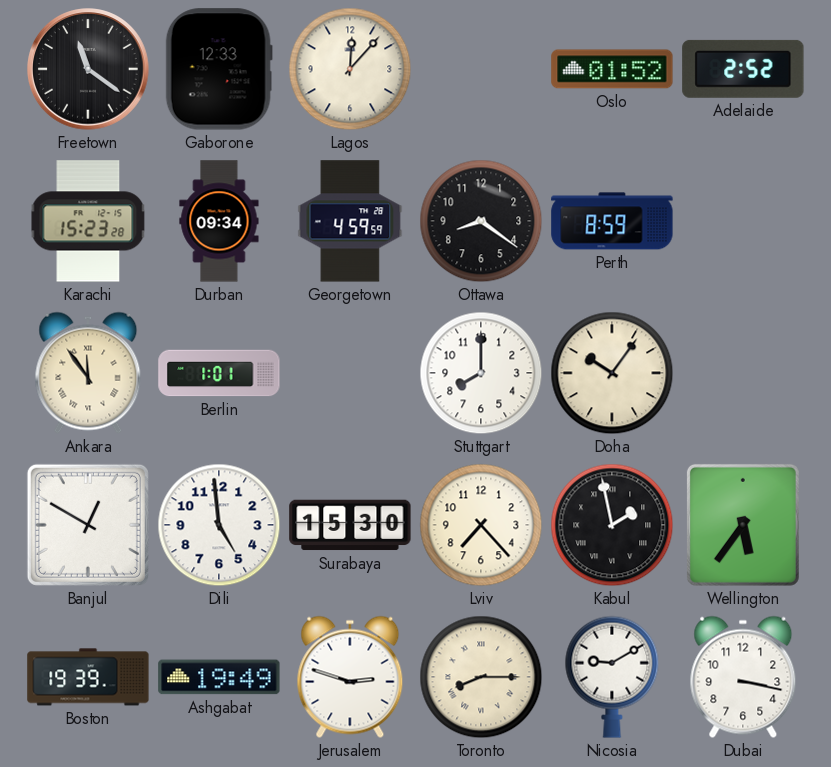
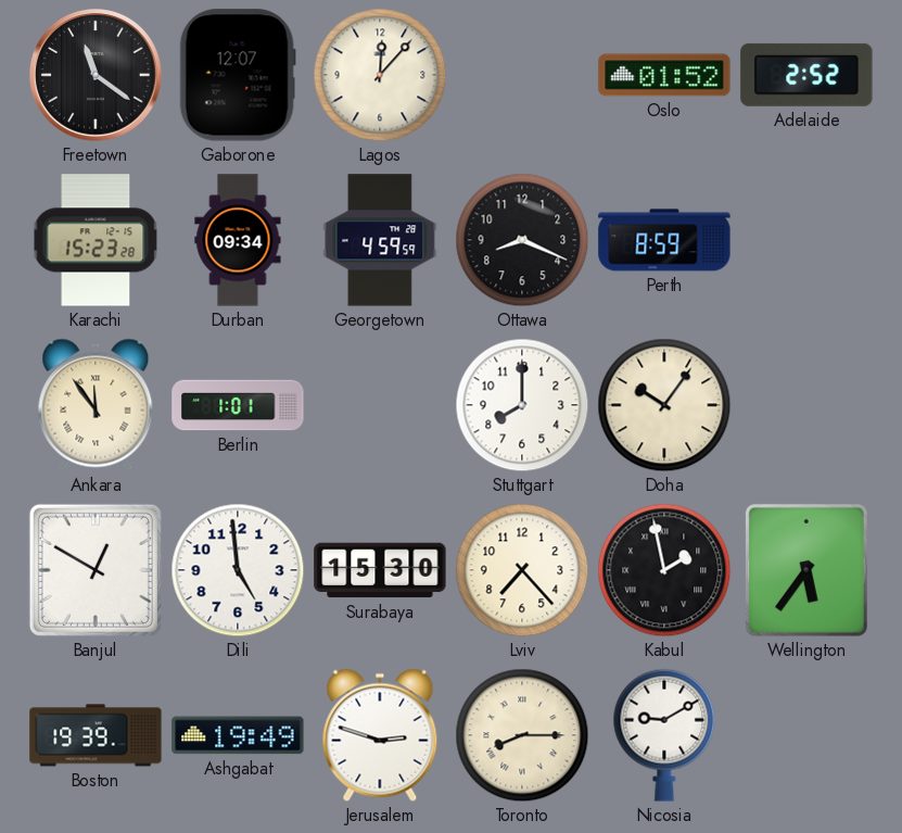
Gaborone: 12:33 -> 12:07 (238, 75)
Ottawa: 8:21 -> 8:19 (522, 240)
Dubai: 3:17 -> none (743, 677)
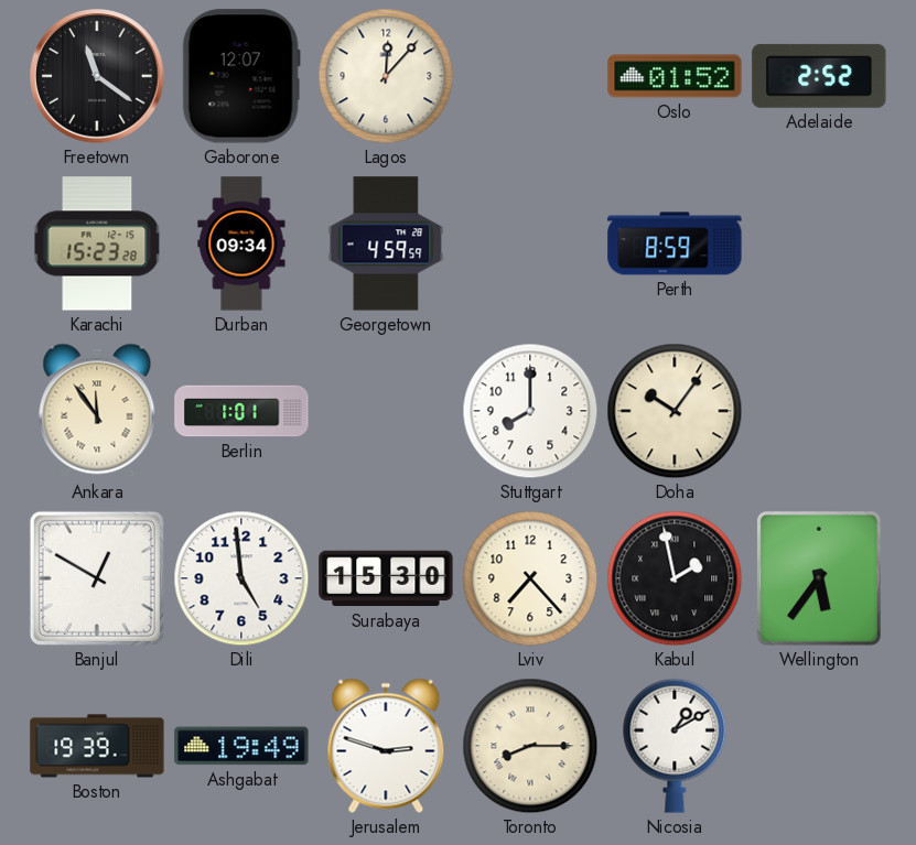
Ottawa: 8:19 -> none (522, 240)
Nicosia: 9:10 -> 1:10 (675, 746)
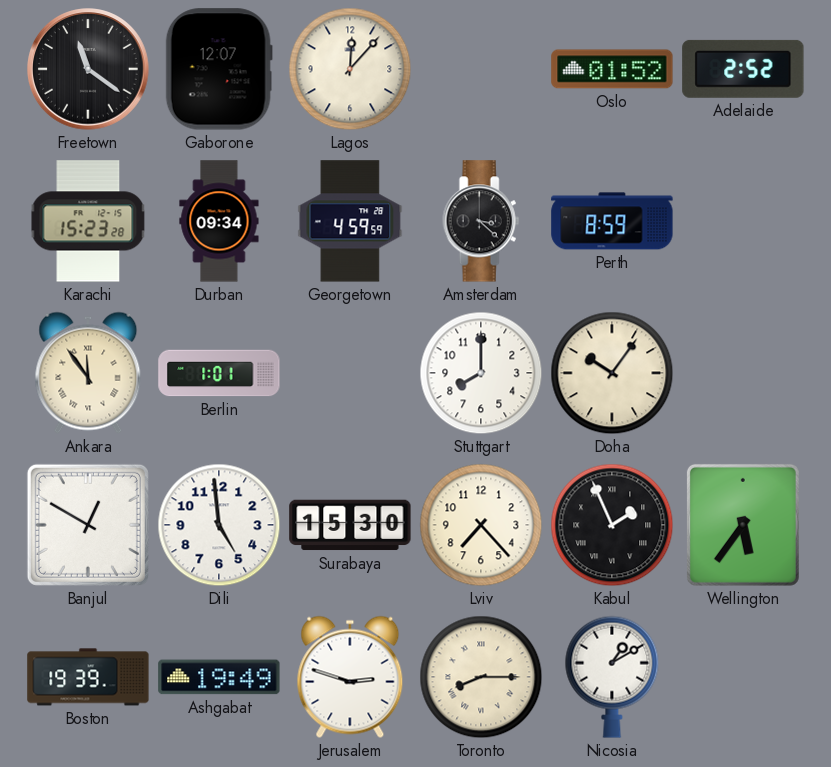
Amsterdam: none -> 3:22 (481, 221)
Kabul: 1:58 -> 1:56 (612, 525)
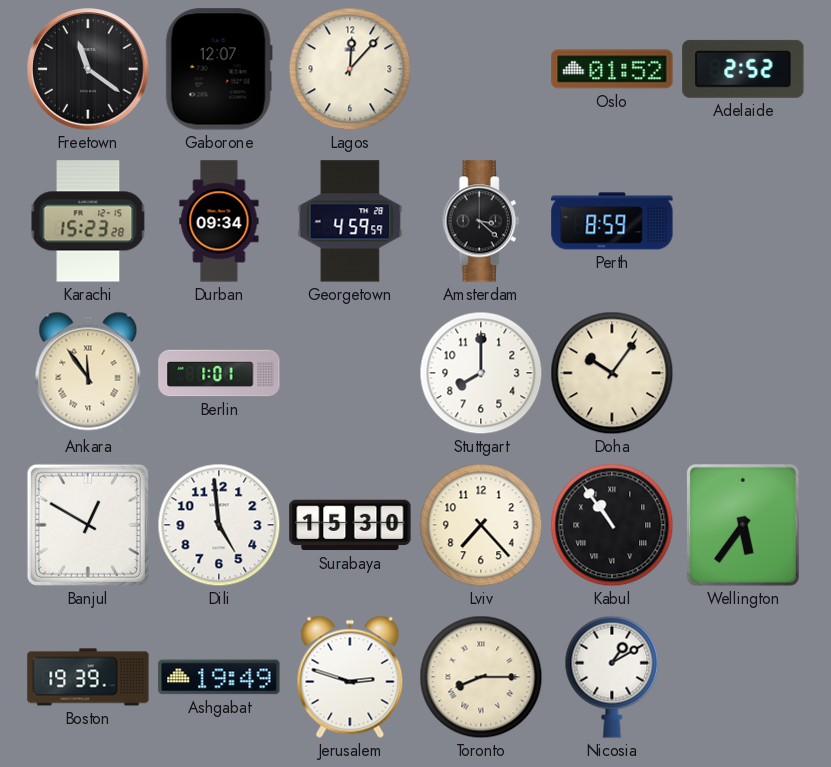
Kabul: 1:56 -> 10:54 (612, 525)
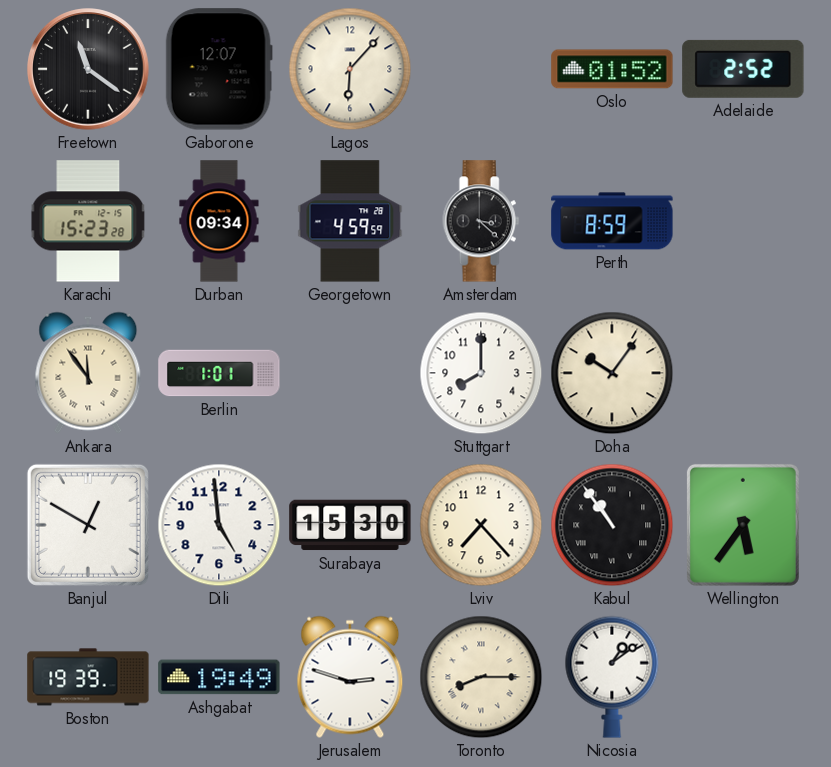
Lagos: 12:07 -> 6:07 (350, 69)
Nicosia: 1:10 -> 1:09 (612, 677)
